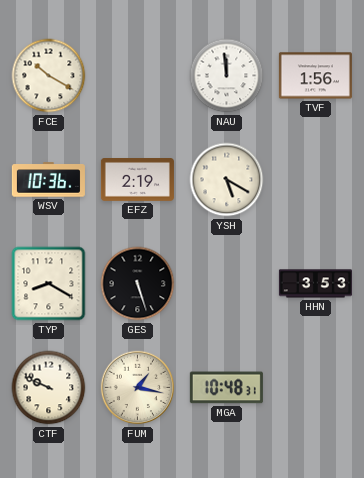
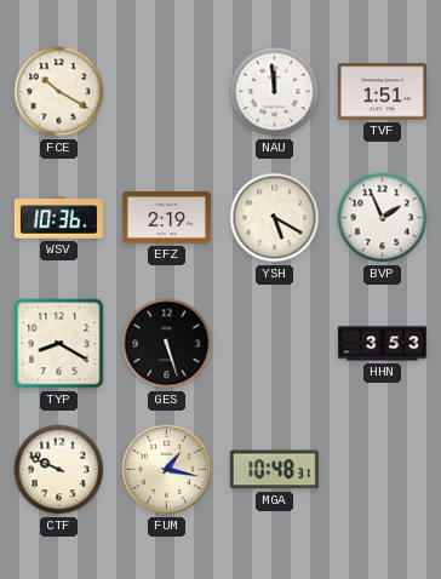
TVF: 1:56 -> 1:51 (382, 92)
BVP: none -> 1:56 (383, 218)
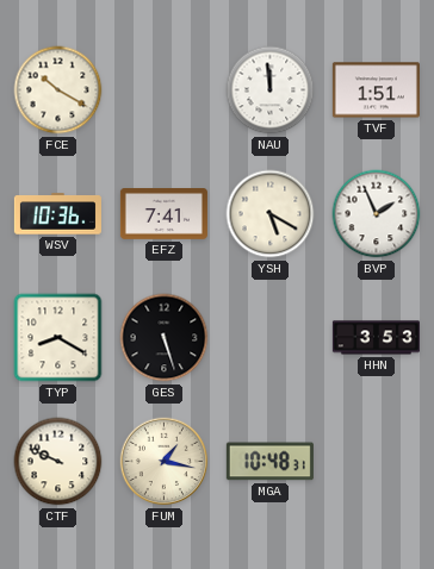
EFZ: 2:19 -> 7:41 (163, 214)
